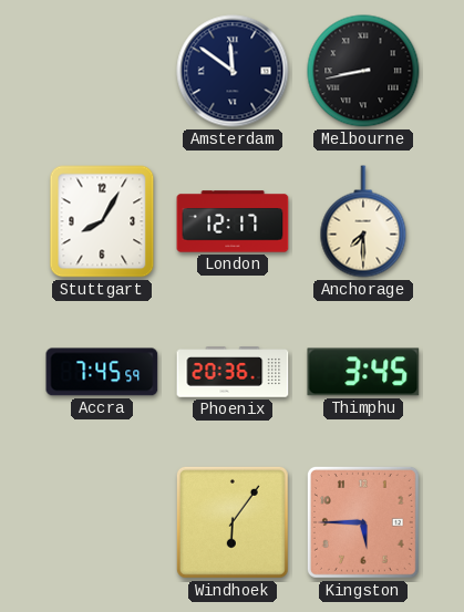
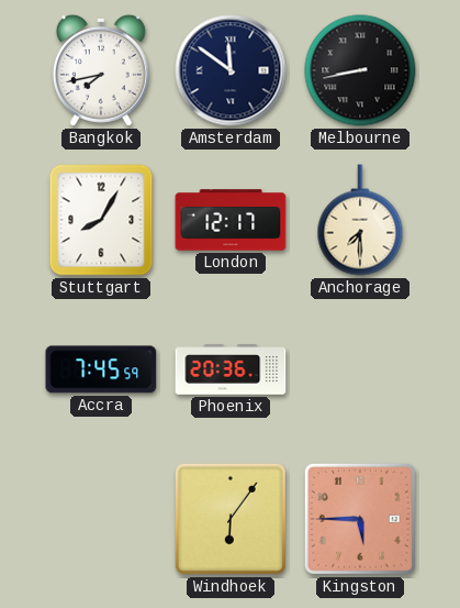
Bangkok: none -> 7:43 (101, 70)
Thimphu: 3:45 -> none (363, 372)
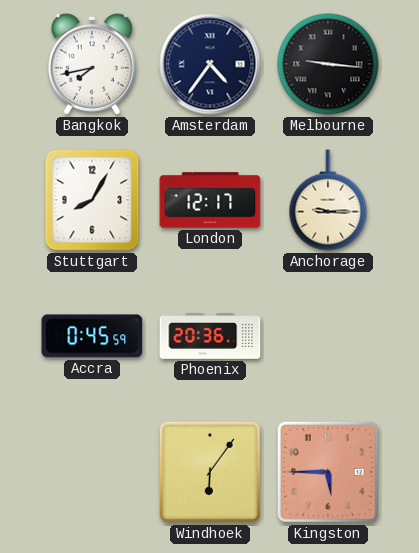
Amsterdam: 11:51 -> 4:36 (210, 64)
Melbourne: 8:43 -> 9:16 (328, 64)
Anchorage: 7:30 -> 9:15 (328, 200)
Accra: 7:45 -> 0:45 (92, 336)
